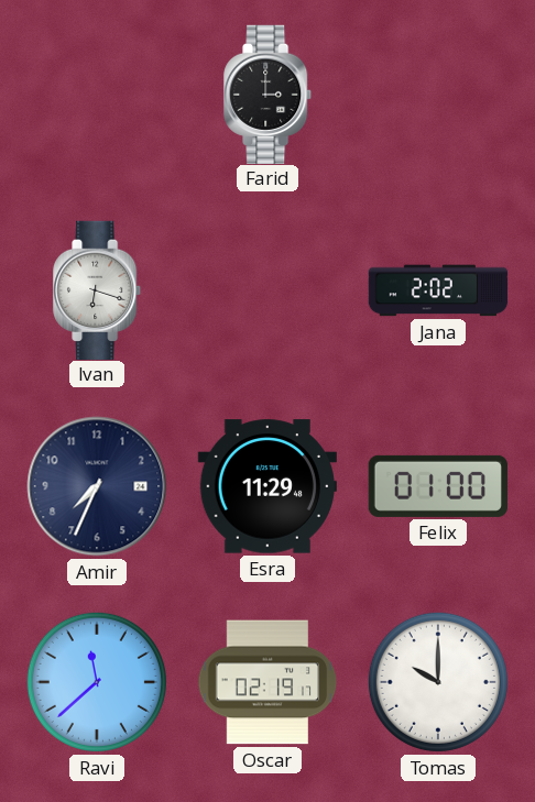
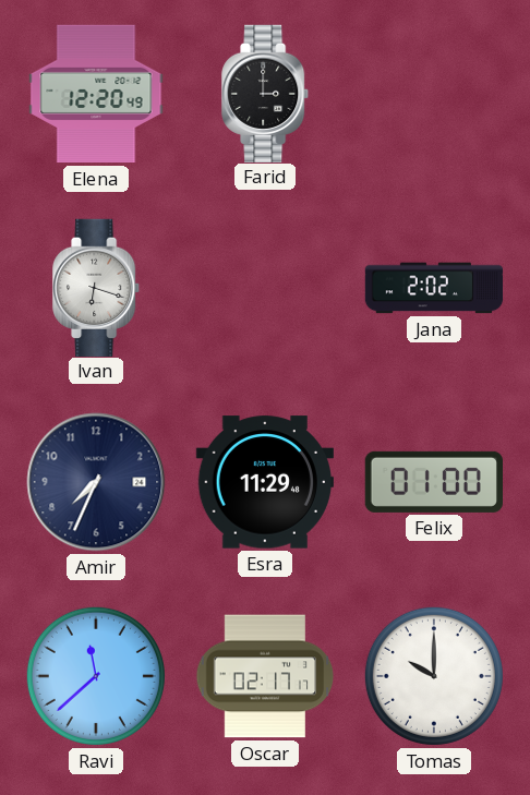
Elena: none -> 12:20 (96, 94)
Oscar: 02:19 -> 02:17 (265, 676)
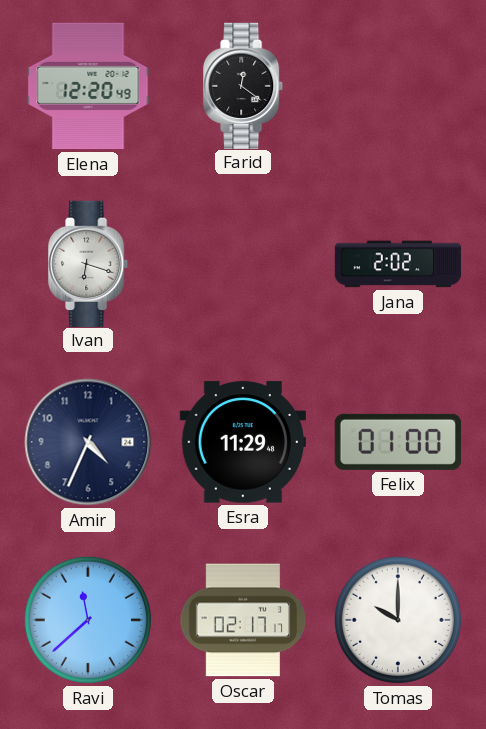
Farid: 3:00 -> 12:21 (244, 85)
Amir: 7:34 -> 4:34 (88, 442)
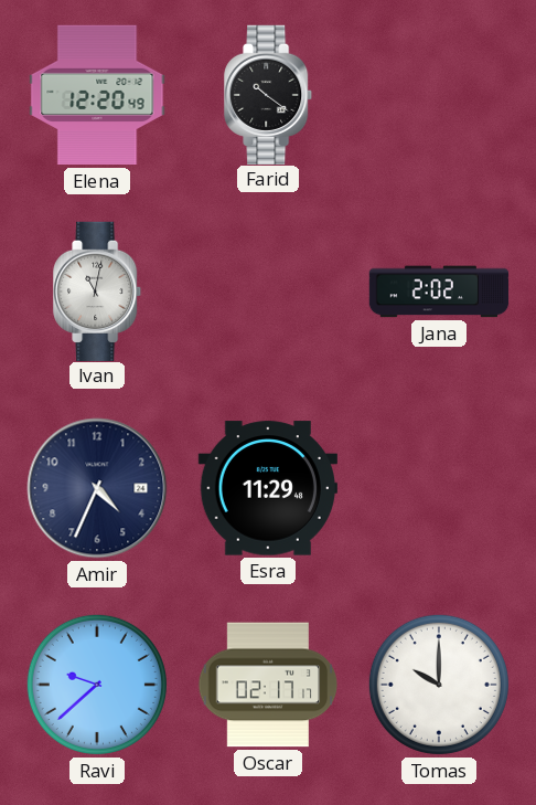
Farid: 12:21 -> 10:21 (269, 94)
Ivan: 6:18 -> 11:02 (98, 290)
Felix: 01:00 -> none (397, 442)
Ravi: 11:38 -> 9:38 (97, 685)
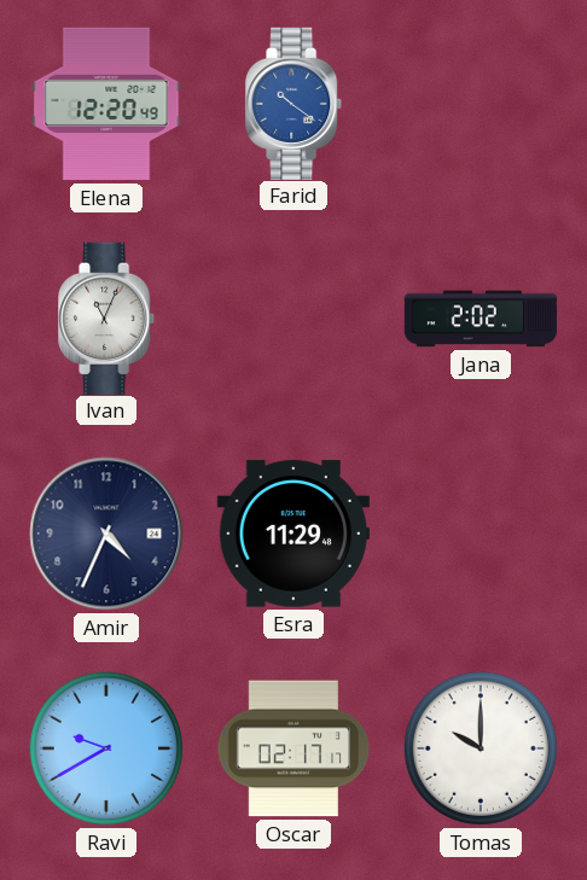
Farid dial: black -> blue (295, 103)
Ivan: 11:02 -> 11:04 (107, 317)
Ravi: 9:38 -> 9:40 (106, 748)
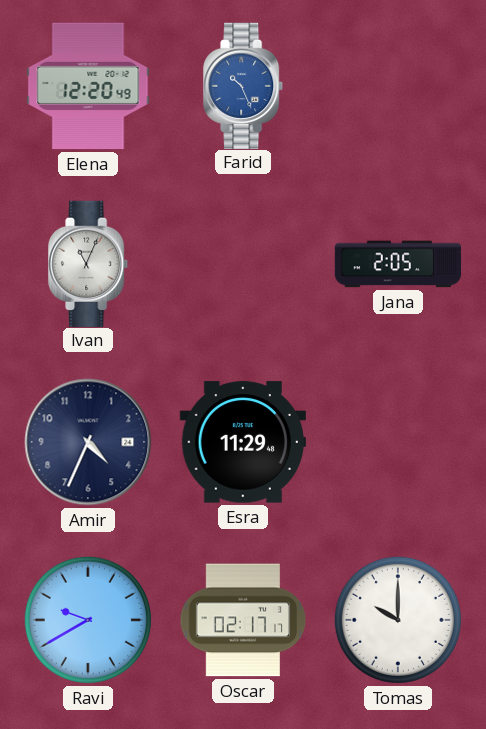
Farid: 10:21 -> 10:26 (244, 85)
Jana: 2:02 -> 2:05 (398, 264)
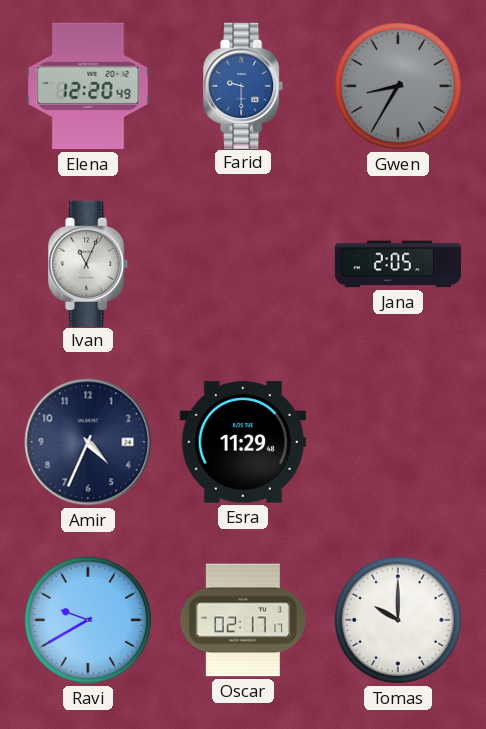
Farid: 10:26 -> 9:30 (244, 85)
Gwen: none -> 8:35 (398, 86)
